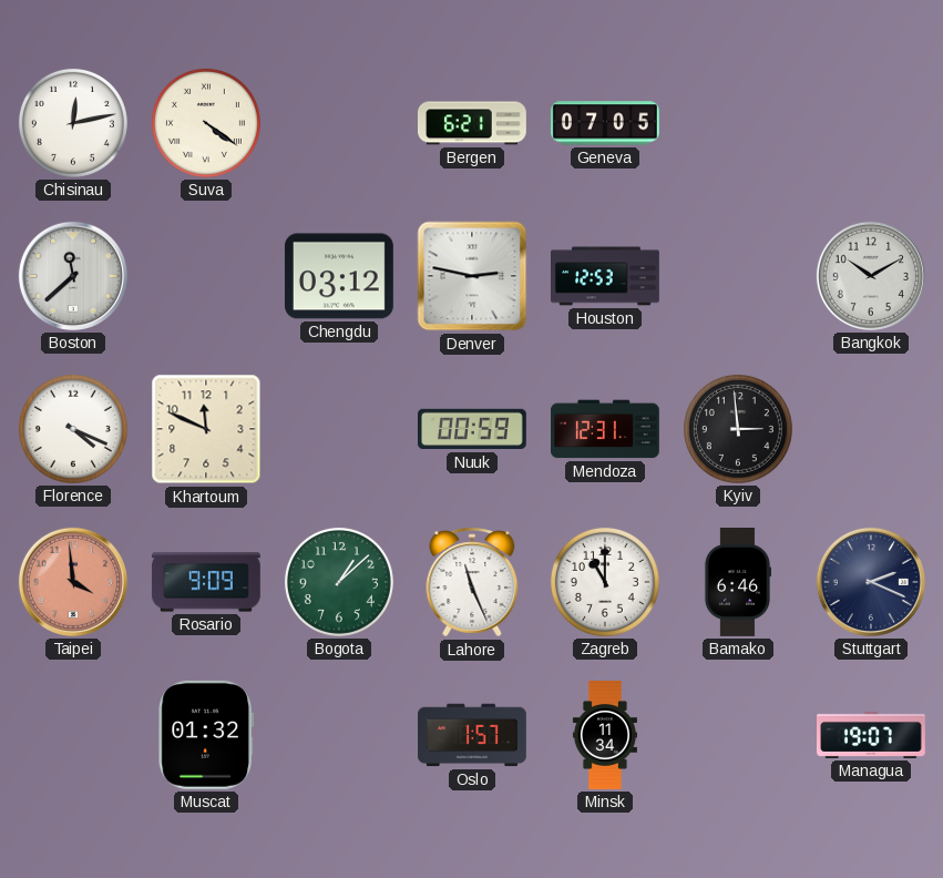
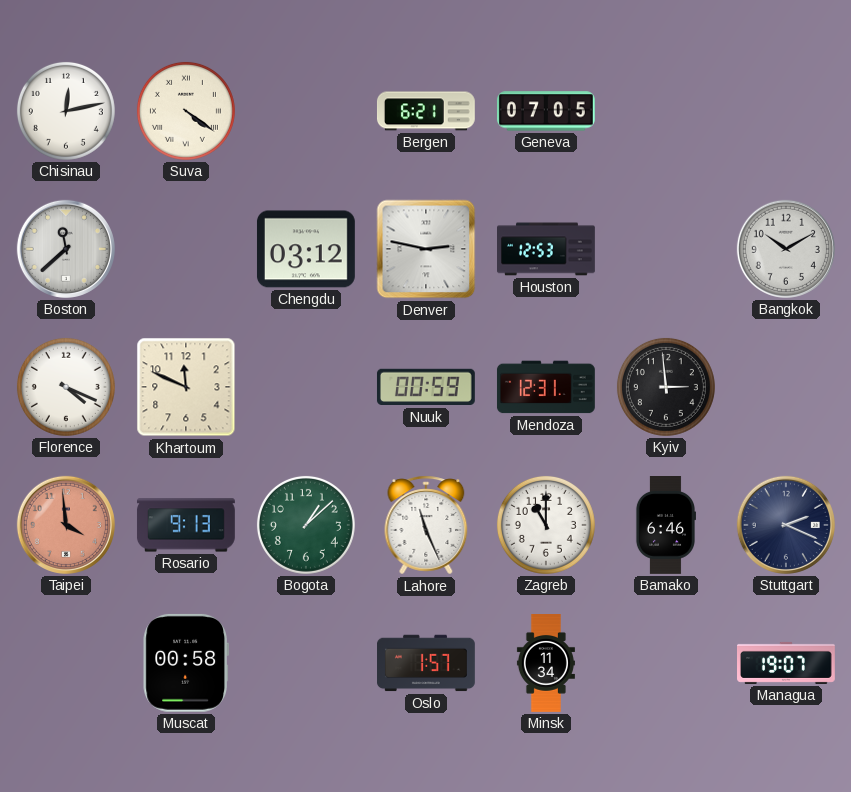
Rosario: 9:09 -> 9:13 (186, 525)
Muscat: 01:32 -> 00:58 (185, 663)
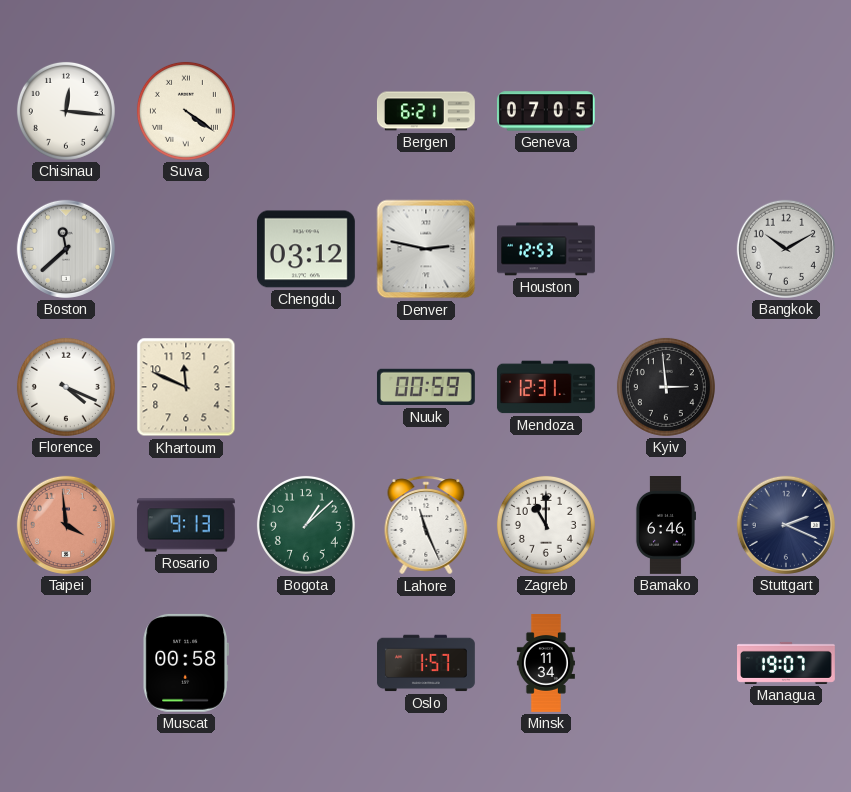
Chisinau: 12:13 -> 12:16 (66, 111)
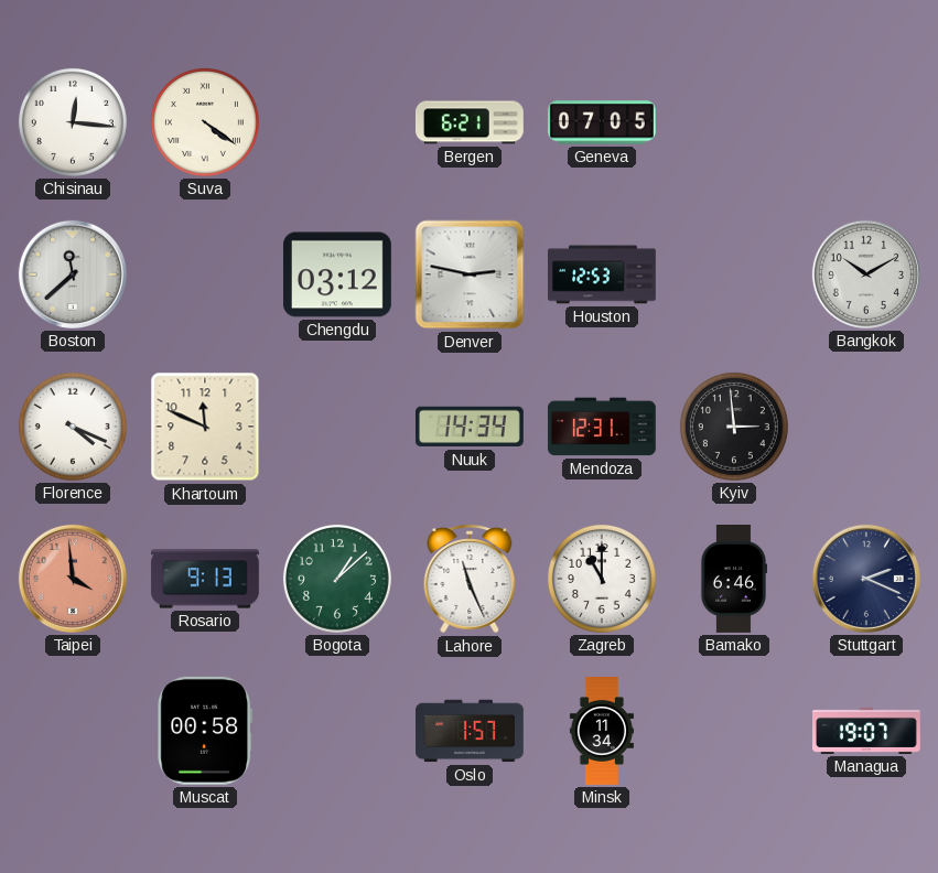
Nuuk: 00:59 -> 14:34 (470, 427)
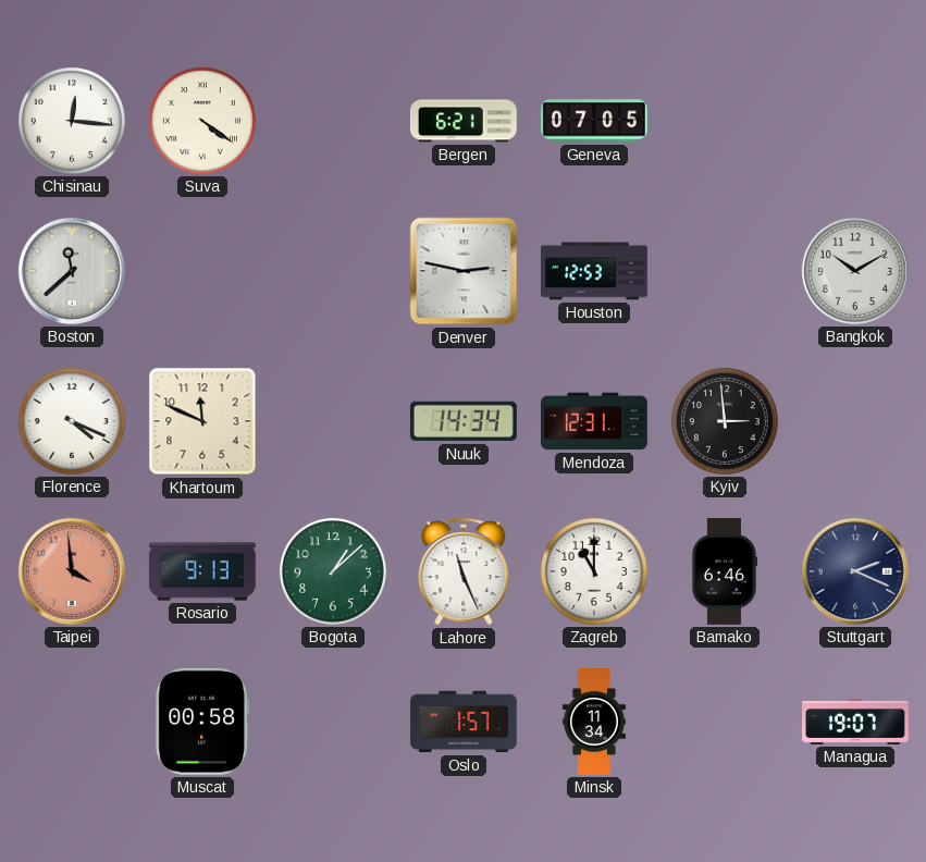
Chengdu: 03:12 -> none (337, 274)
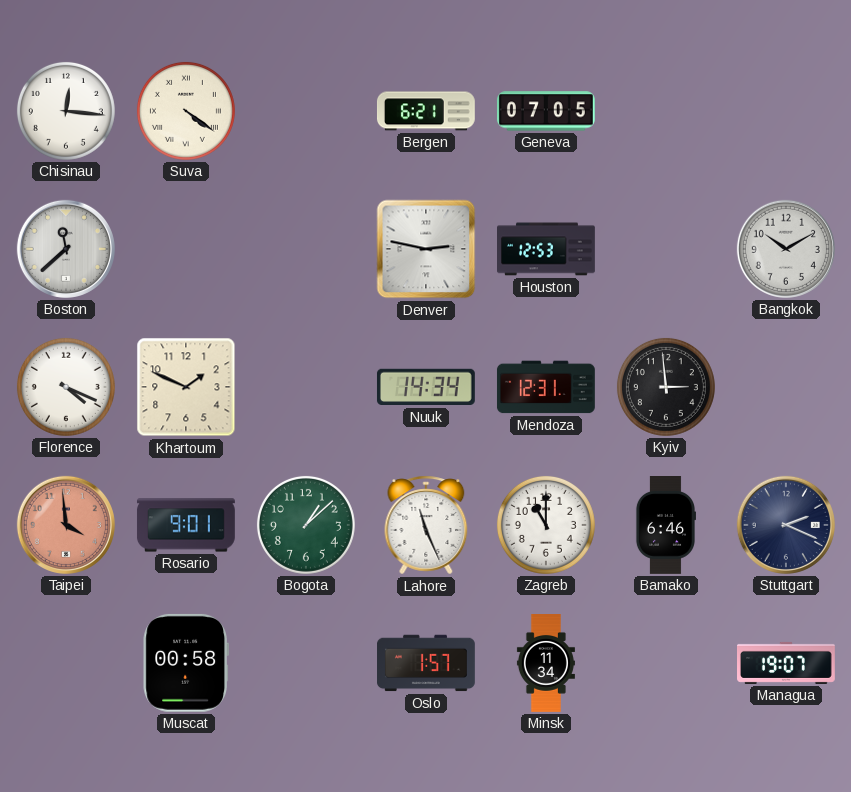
Khartoum: 11:49 -> 1:49 (186, 387)
Rosario: 9:13 -> 9:01 (186, 525)
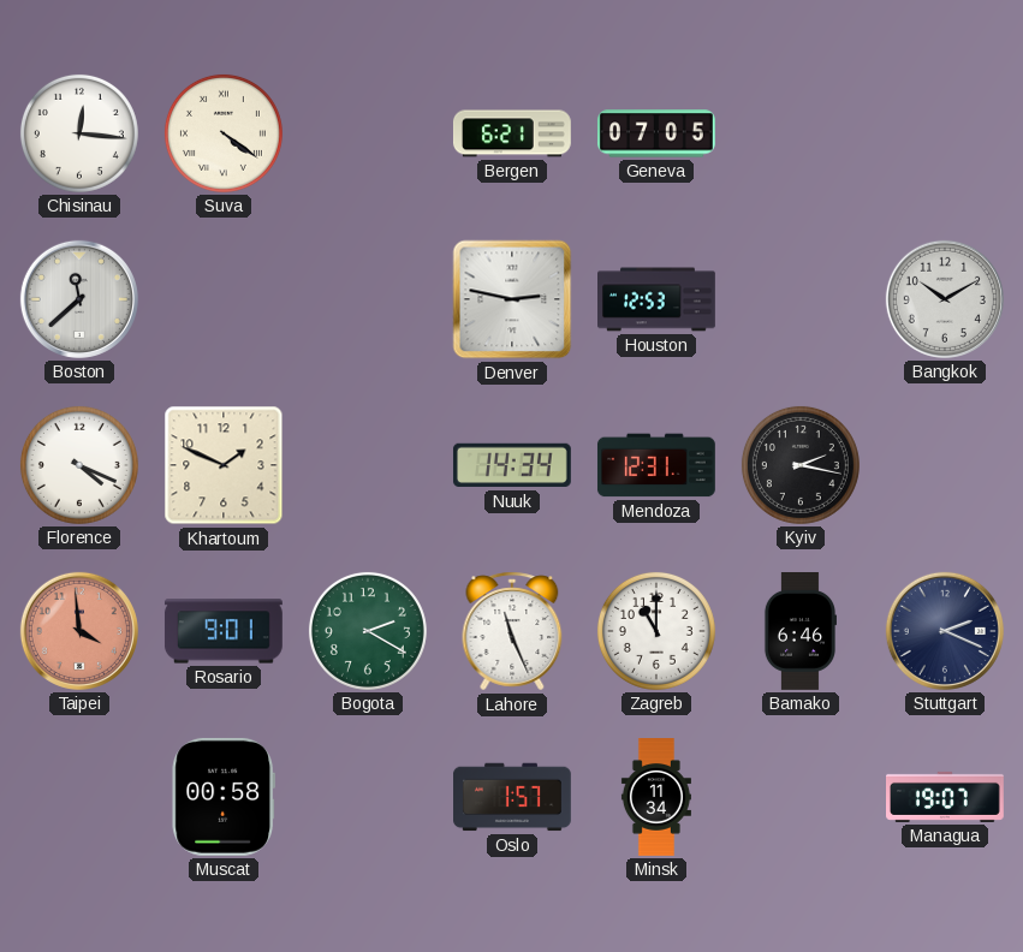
Kyiv: 2:59 -> 2:17 (801, 465)
Bogota: 1:08 -> 2:20 (368, 631)
